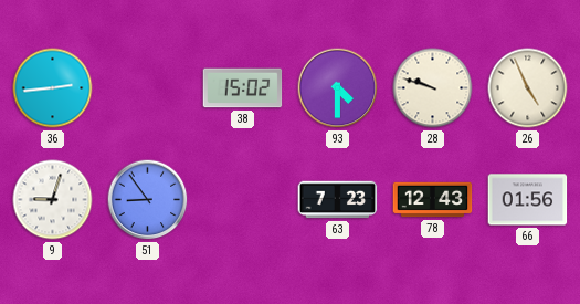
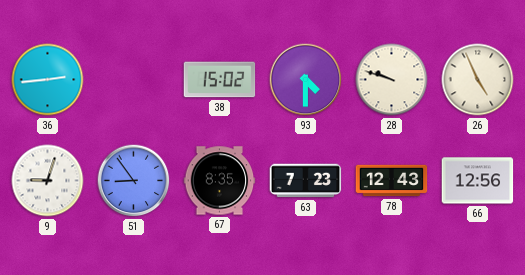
67: none -> 8:35 (220, 181)
66: 01:56 -> 12:56 (478, 181)
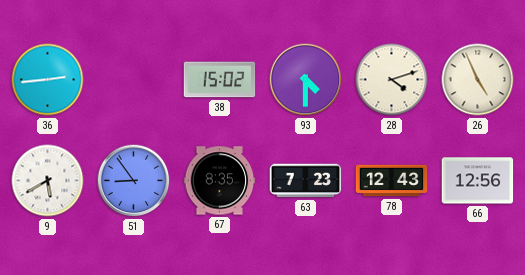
28: 9:48 -> 4:12 (392, 80)
9: 9:03 -> 5:40 (48, 181)
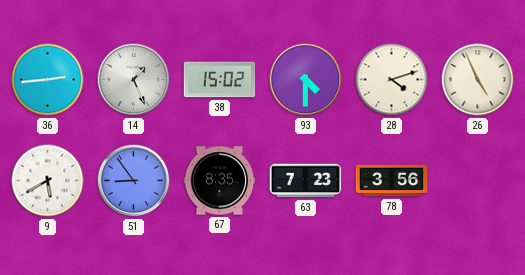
14: none -> 1:26 (134, 80)
78: 12:43 -> 3:56 (392, 181)
66: 12:56 -> none (478, 181)
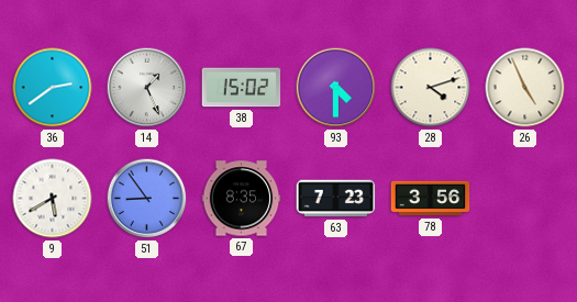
36: 2:44 -> 2:39 (53, 88)
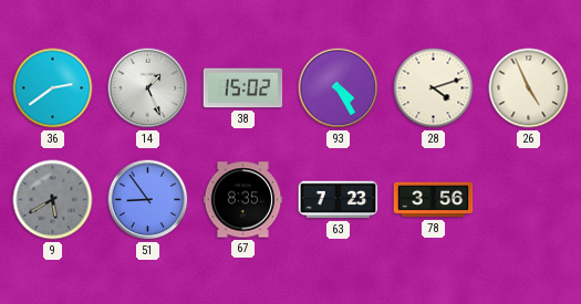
93: 4:30 -> 4:25 (339, 88)
9 dial: white -> grey (53, 200)
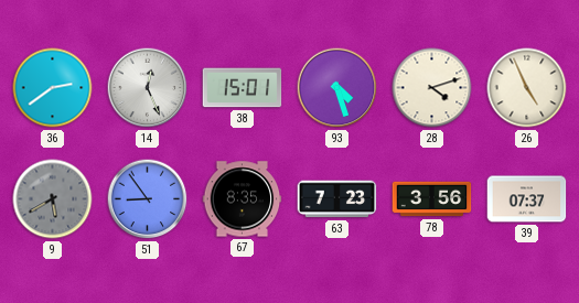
14: 1:26 -> 12:26 (148, 88)
38: 15:02 -> 15:01 (243, 88)
93: 4:25 -> 4:27 (337, 88)
39: none -> 07:37 (527, 199)
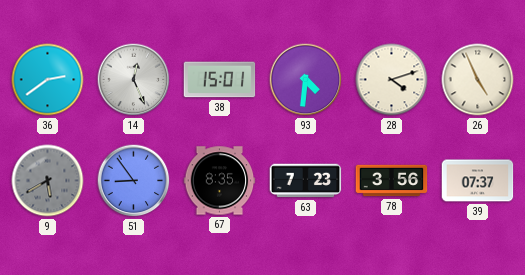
93: 4:27 -> 4:31 (306, 80)
